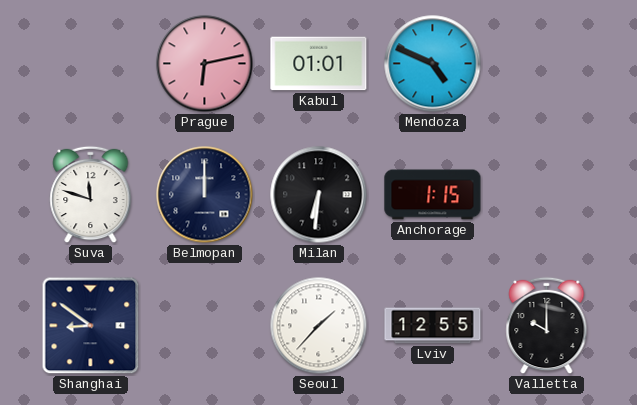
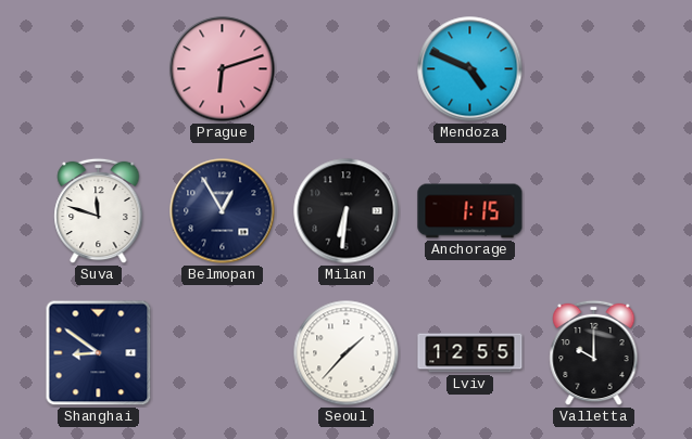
Prague: 6:13 -> 6:12 (223, 69)
Kabul: 01:01 -> none (319, 64)
Belmopan: 12:00 -> 12:55 (223, 211)
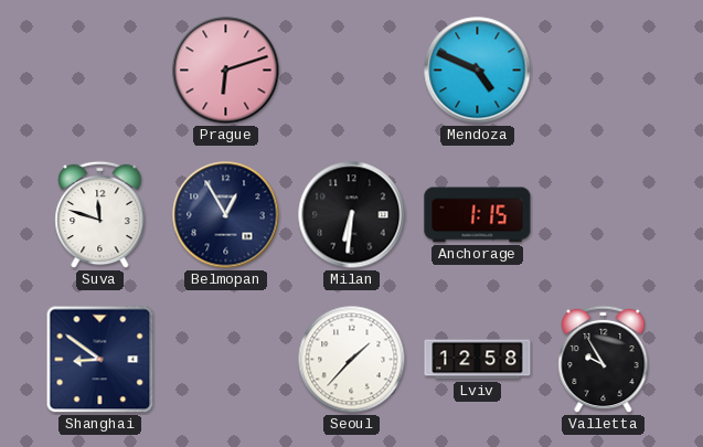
Lviv: 12:55 -> 12:58 (478, 360)
Valletta: 10:00 -> 9:55 (604, 360)
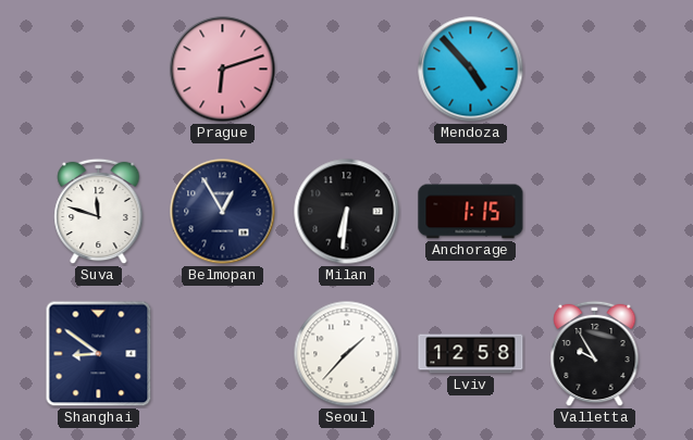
Mendoza: 4:49 -> 4:53 (471, 70)
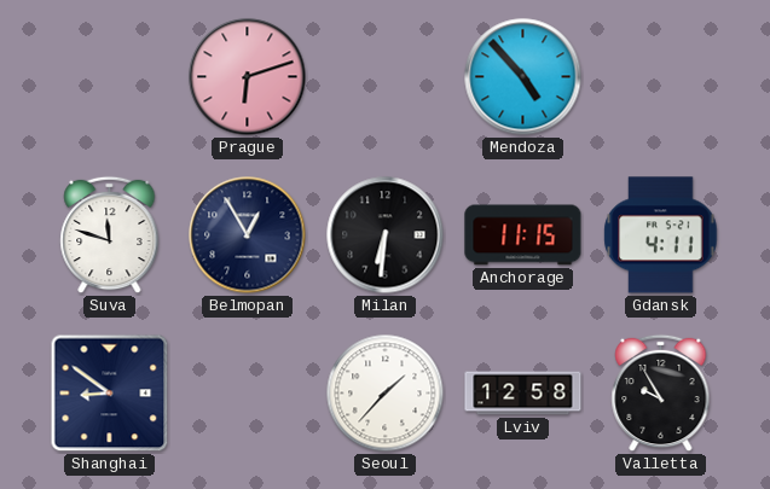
Anchorage: 1:15 -> 11:15 (523, 235)
Gdansk: none -> 4:11 (661, 235)
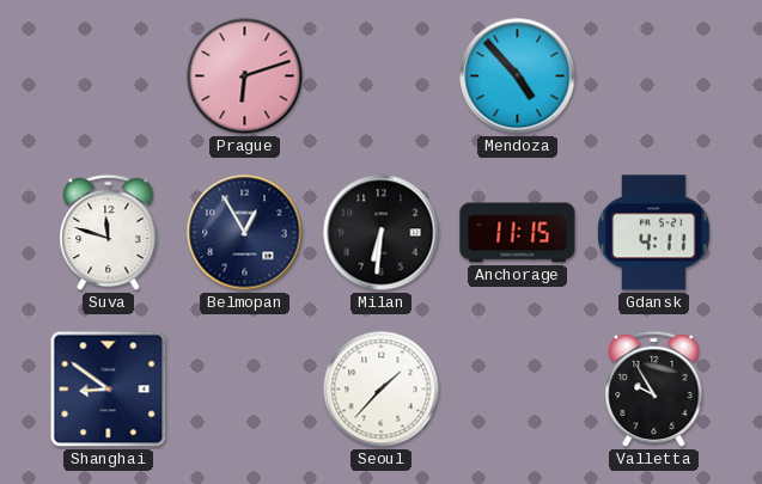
Lviv: 12:58 -> none (523, 394)
